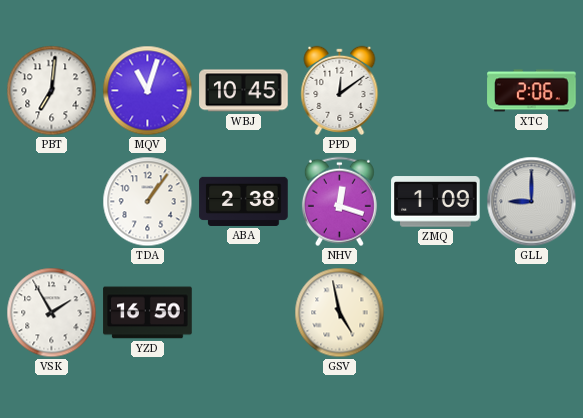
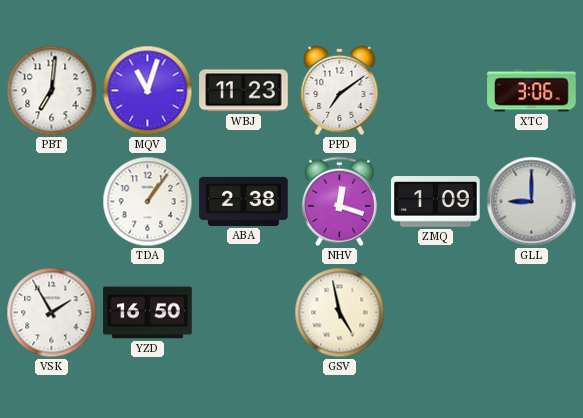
WBJ: 10:45 -> 11:23 (244, 91)
PPD: 12:09 -> 7:09 (340, 90)
XTC: 2:06 -> 3:06 (532, 91)
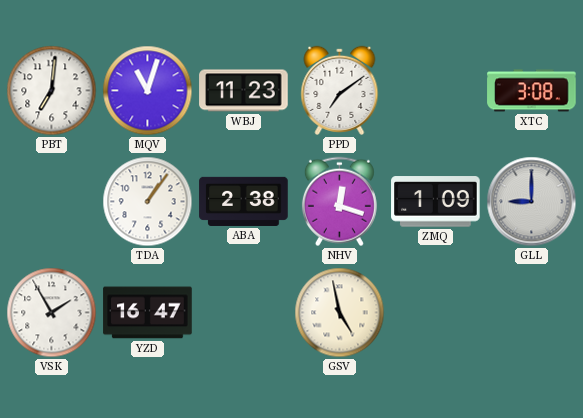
XTC: 3:06 -> 3:08 (532, 91)
YZD: 16:50 -> 16:47 (148, 313)
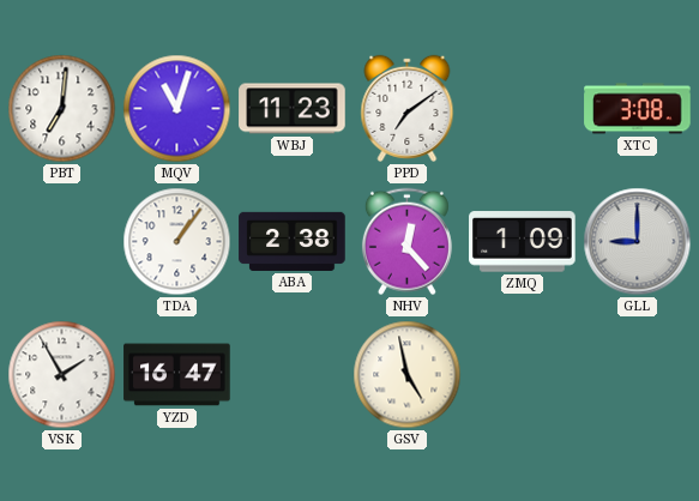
NHV: 12:18 -> 12:23 (406, 242)
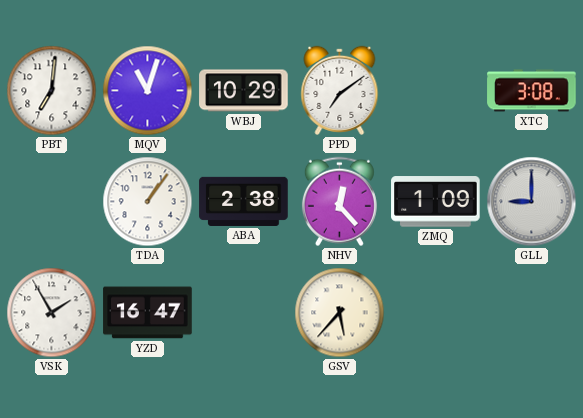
WBJ: 11:23 -> 10:29 (244, 91)
GSV: 4:58 -> 5:37 (340, 313)
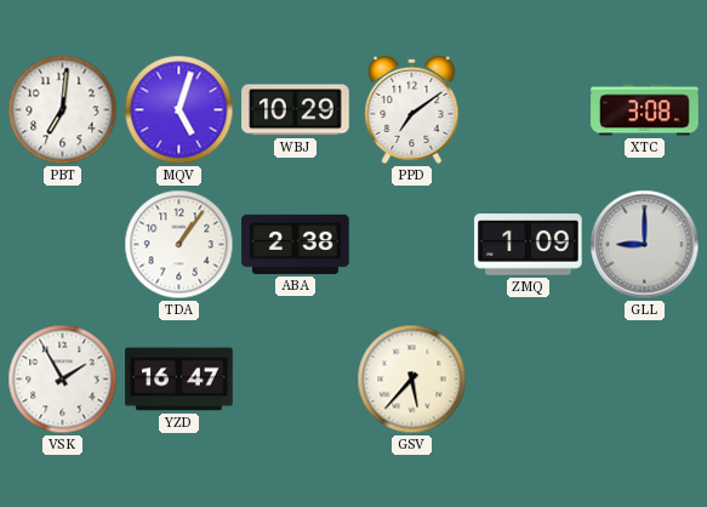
MQV: 11:03 -> 5:03 (179, 110)
NHV: 12:23 -> none (339, 202)
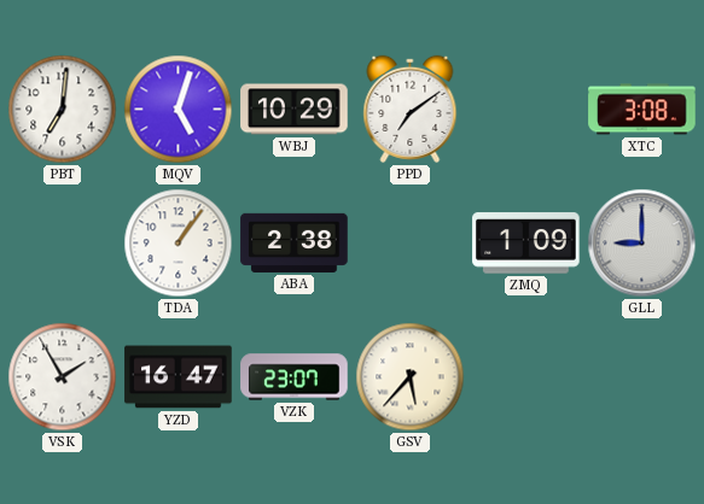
VZK: none -> 23:07 (295, 377)
